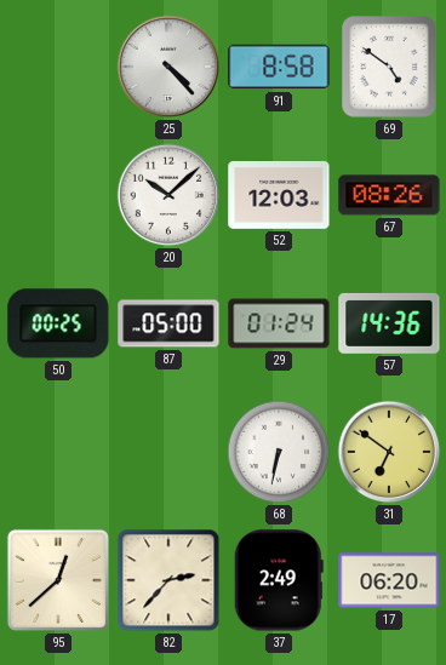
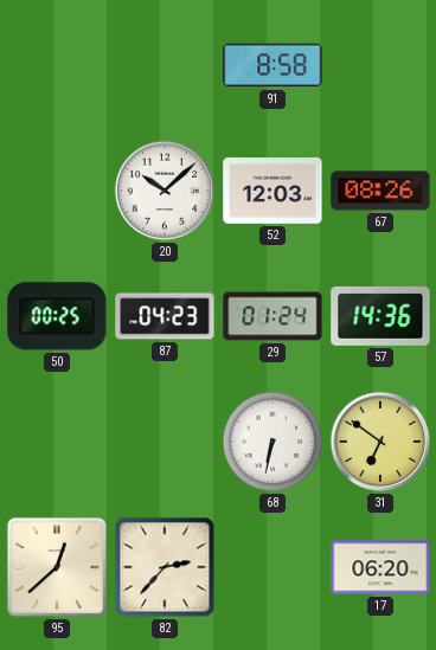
25: 4:23 -> none (168, 67)
69: 4:51 -> none (389, 67)
87: 05:00 -> 04:23 (165, 316)
37: 2:49 -> none (279, 580)
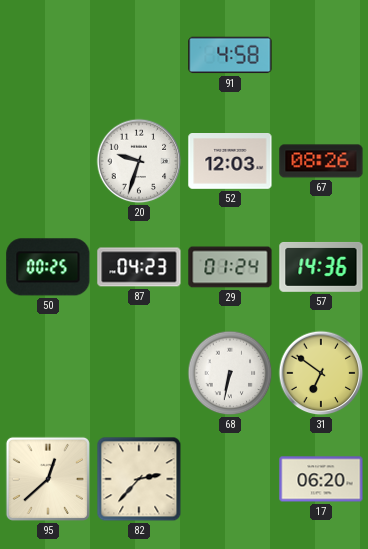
91: 8:58 -> 4:58 (230, 55)
20: 10:08 -> 9:33 (139, 161)
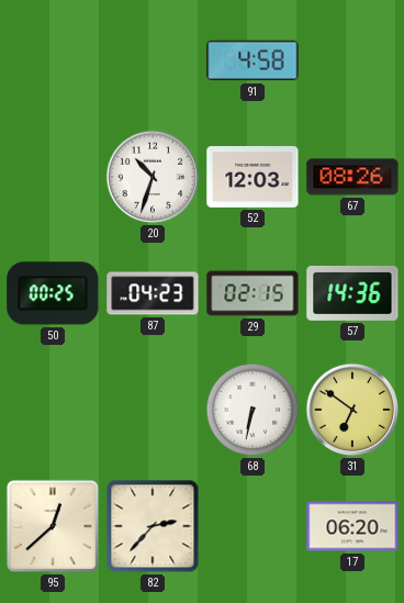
20: 9:33 -> 10:33 (153, 177)
29: 01:24 -> 02:15 (252, 293)
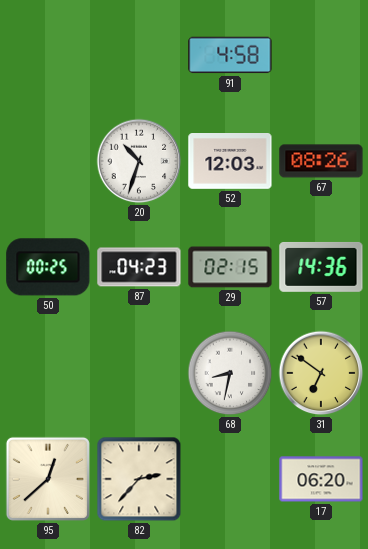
68: 6:32 -> 8:32 (230, 373)
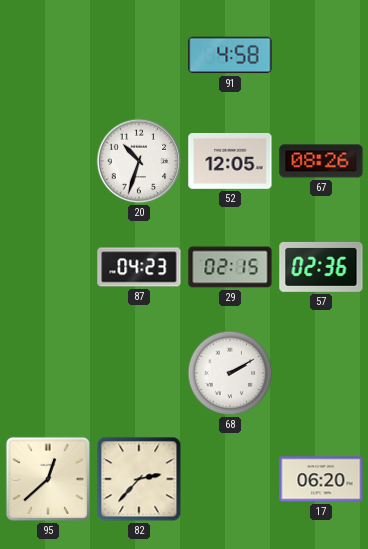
52: 12:03 -> 12:05 (230, 162)
50: 00:25 -> none (48, 267)
57: 14:36 -> 02:36 (321, 267)
68: 8:32 -> 2:10 (230, 373)
31: 6:51 -> none (321, 373)
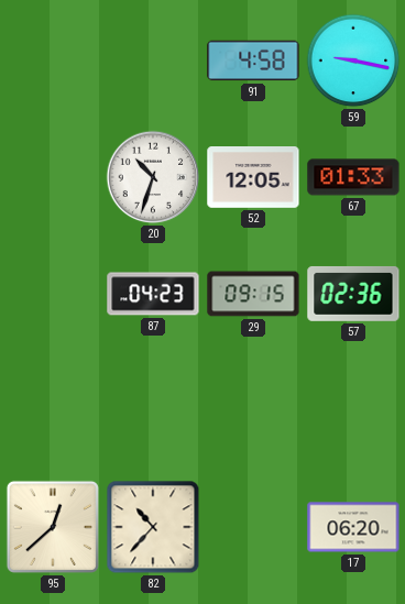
59: none -> 9:17 (353, 61)
67: 08:26 -> 01:33 (353, 177)
29: 02:15 -> 09:15 (253, 294)
68: 2:10 -> none (230, 373)
82: 2:37 -> 10:37 (153, 527)
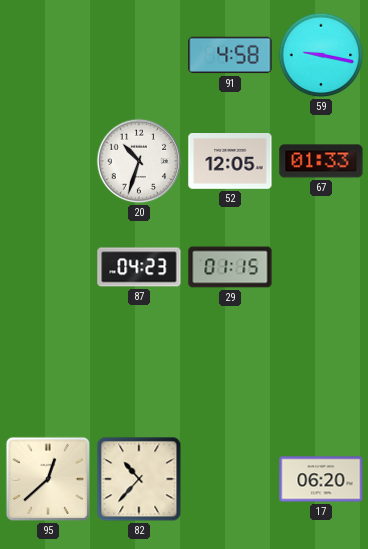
29: 09:15 -> 01:15 (230, 267)
57: 02:36 -> none (353, 294)
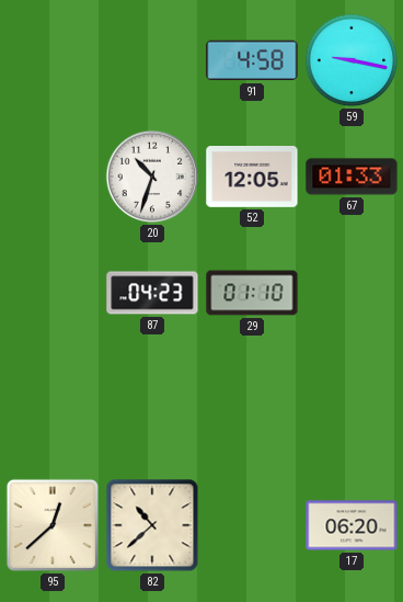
29: 01:15 -> 01:10 (252, 293)
82: 10:37 -> 10:38 (152, 525)
